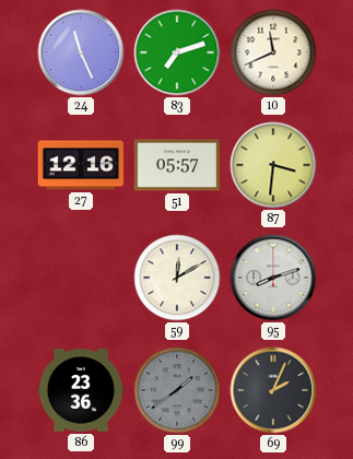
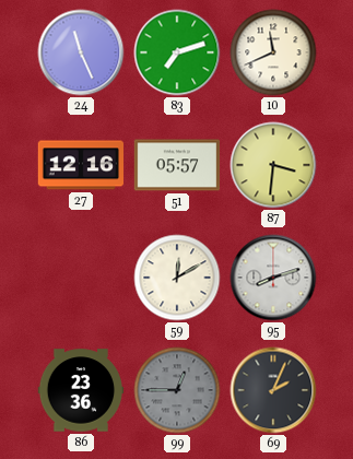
99: 1:39 -> 12:45 (177, 390)
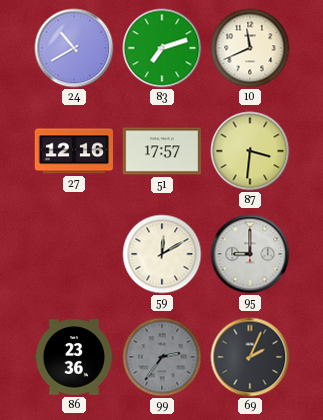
24: 11:26 -> 10:40 (74, 48)
51: 05:57 -> 17:57 (162, 151)
95: 8:12 -> 9:00 (250, 254)
99: 12:45 -> 2:36 (162, 357)
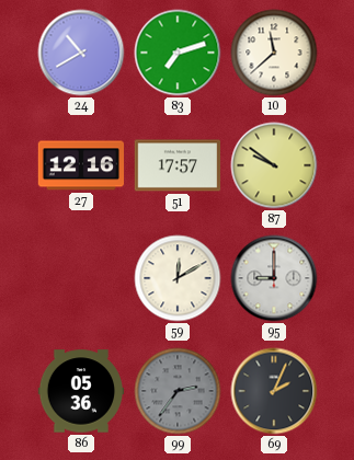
10: 11:41 -> 11:38 (274, 53)
87: 3:31 -> 9:51 (274, 165)
86: 23:36 -> 05:36 (81, 391)
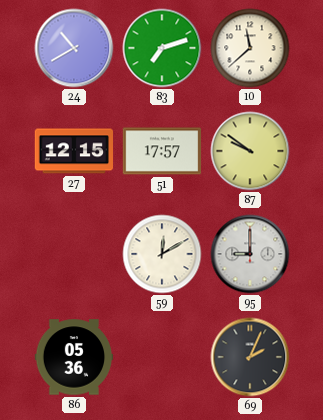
27: 12:16 -> 12:15 (74, 151)
99: 2:36 -> none (178, 391)
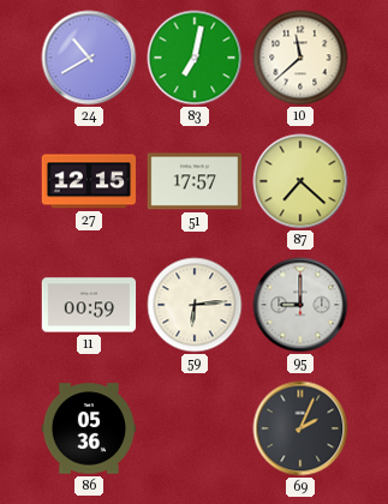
83: 7:12 -> 7:02 (195, 58)
87: 9:51 -> 7:22 (300, 181)
11: none -> 00:59 (89, 305)
59: 12:10 -> 6:14 (195, 305)
